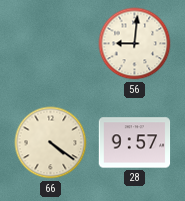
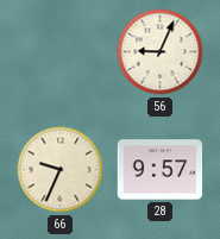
56: 9:01 -> 9:04 (161, 52)
66: 4:21 -> 9:34 (61, 170)
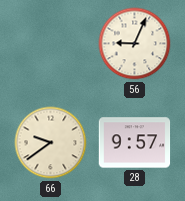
66: 9:34 -> 9:39 (51, 143)
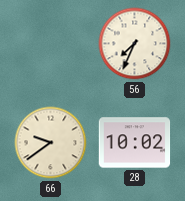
56: 9:04 -> 7:34 (135, 44)
28: 9:57 -> 10:02 (135, 143)
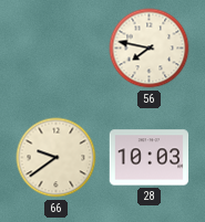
56: 7:34 -> 7:47 (150, 49)
28: 10:02 -> 10:03 (150, 158)
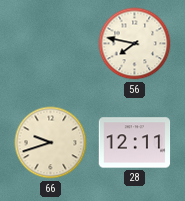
66: 9:39 -> 9:42 (51, 143)
28: 10:03 -> 12:11 (135, 143)
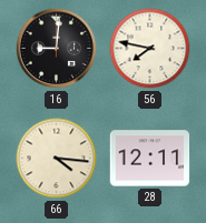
16: none -> 9:01 (57, 49)
66: 9:42 -> 4:16 (57, 159)
